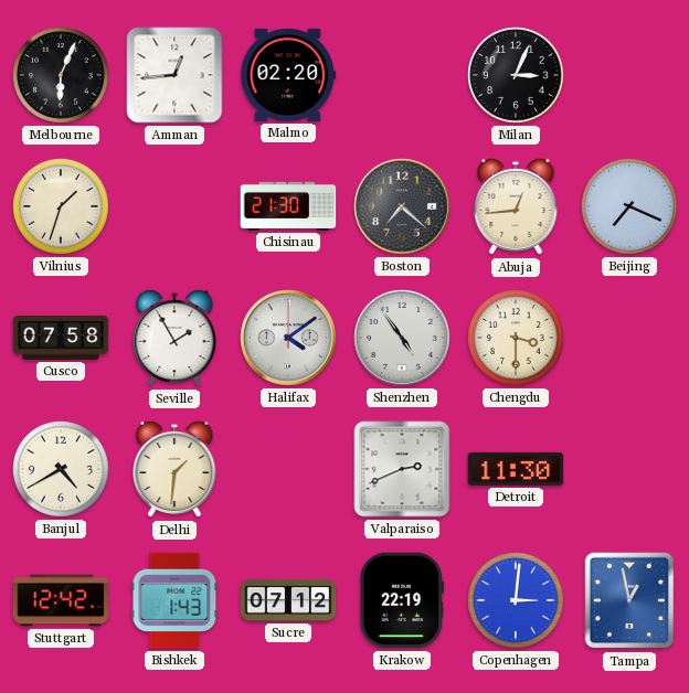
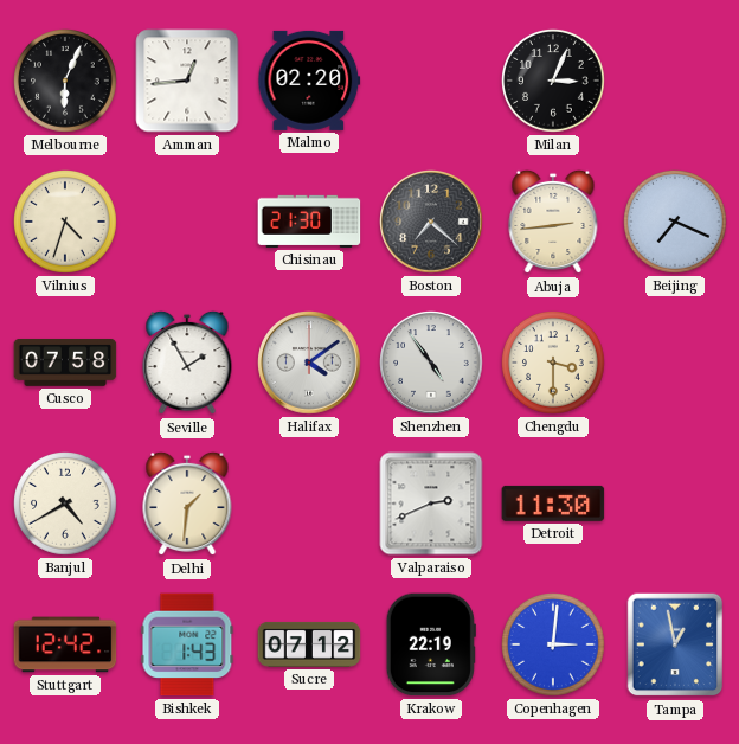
Vilnius: 1:33 -> 4:33 (66, 223)
Abuja: 12:44 -> 2:44 (553, 222)
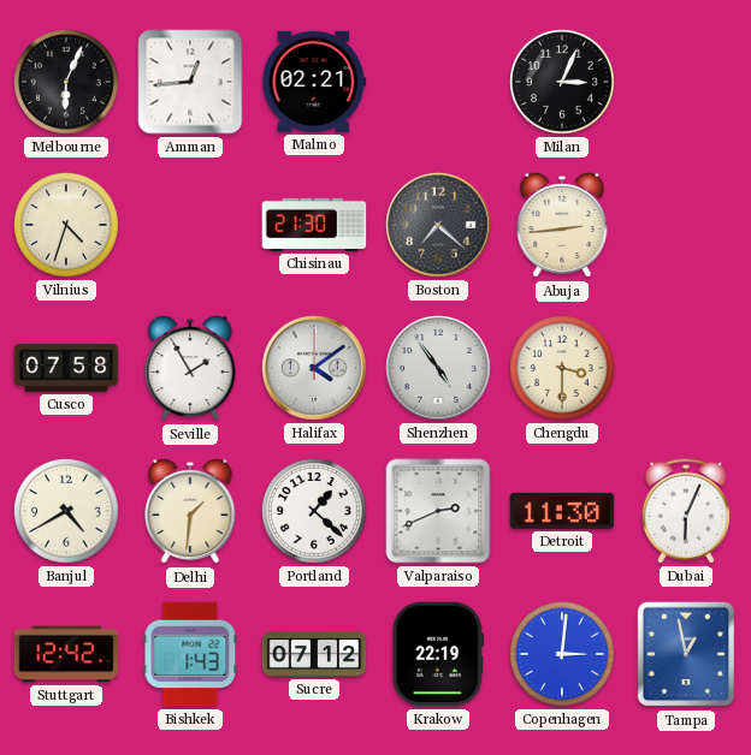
Malmo: 02:20 -> 02:21 (314, 82)
Beijing: 7:19 -> none (676, 223)
Portland: none -> 1:22 (315, 512)
Dubai: none -> 6:04 (686, 511)
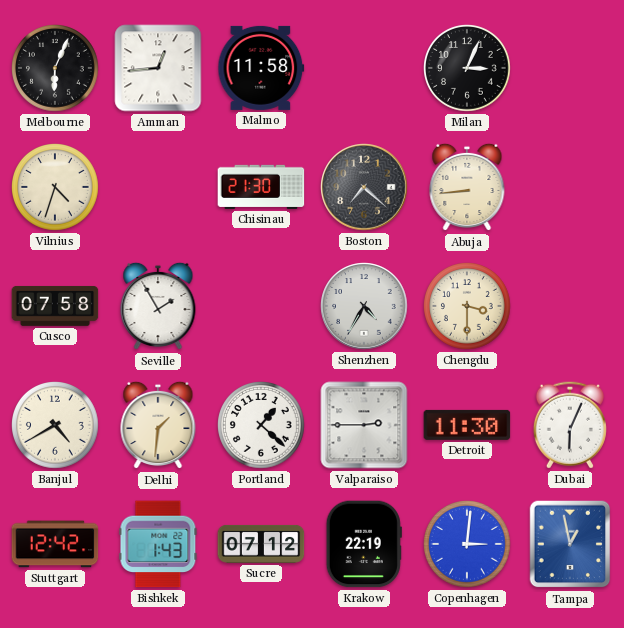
Malmo: 02:21 -> 11:58 (261, 68)
Abuja: 2:44 -> 8:44 (467, 187)
Halifax: 4:09 -> none (314, 368)
Shenzhen: 4:54 -> 4:35 (364, 306)
Valparaiso: 2:41 -> 2:45 (364, 425)
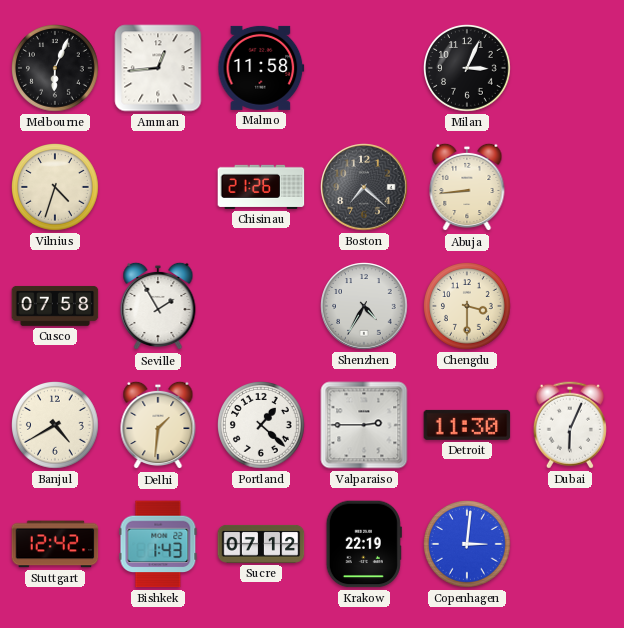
Chisinau: 21:30 -> 21:26 (261, 187)
Tampa: 12:58 -> none (570, 544)
